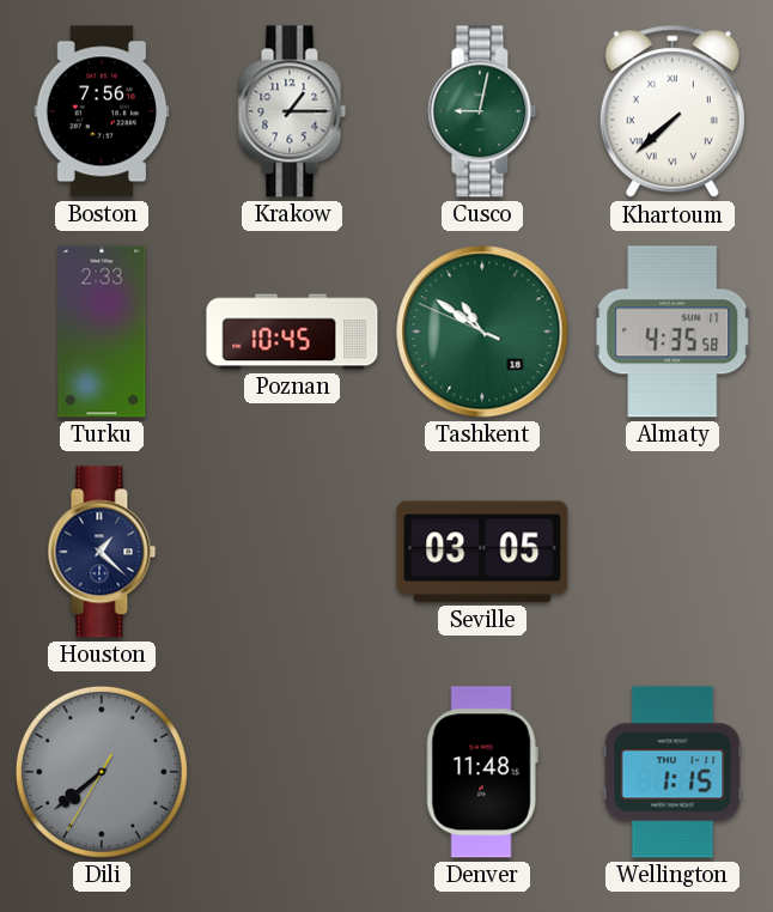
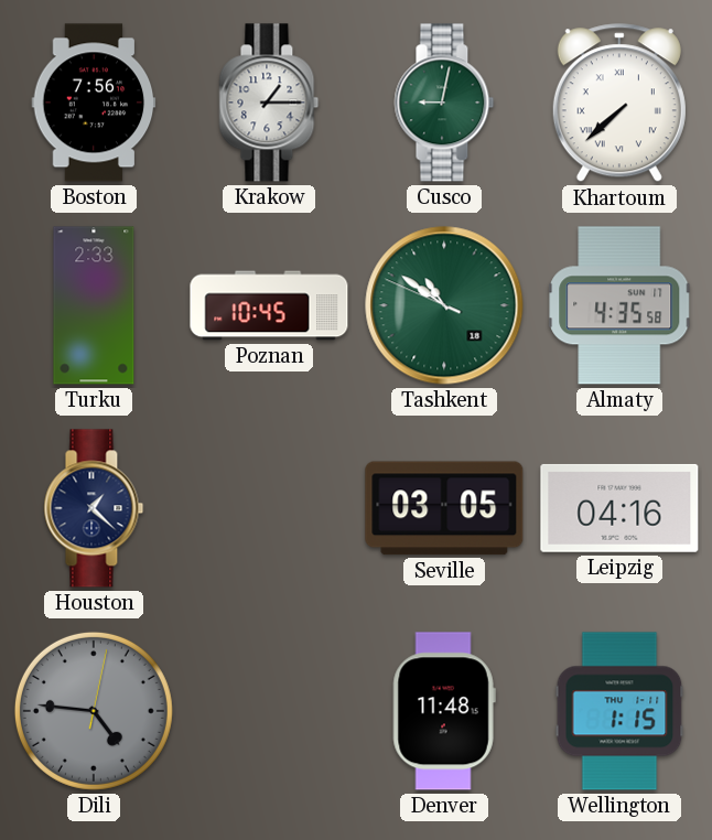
Leipzig: none -> 04:16 (619, 508)
Dili: 7:38 -> 4:46 (94, 711)
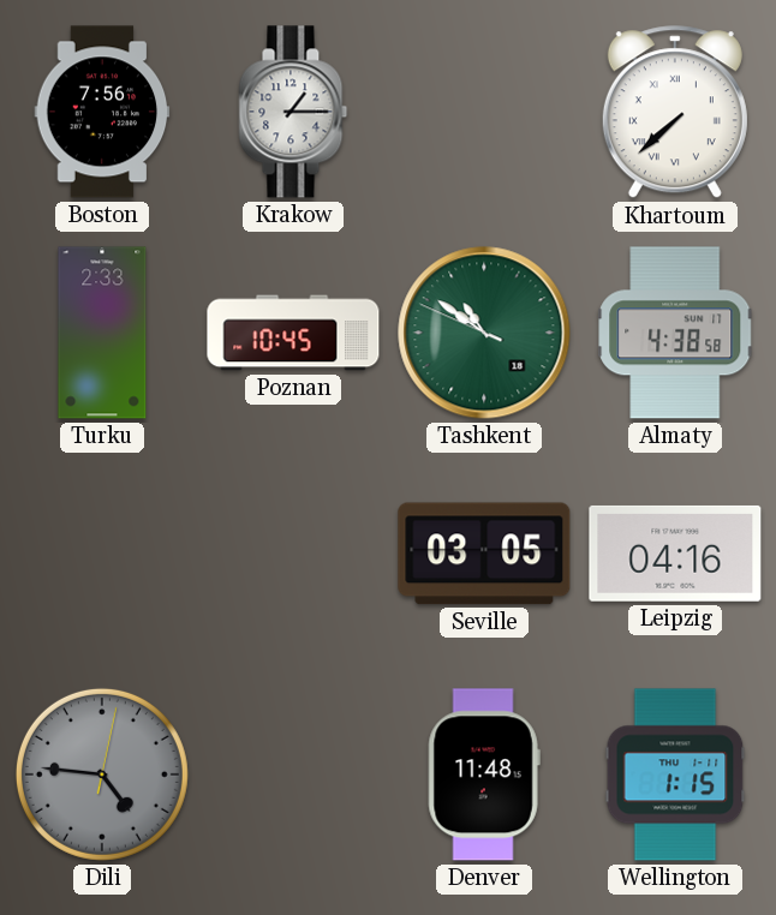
Cusco: 9:02 -> none (444, 103)
Almaty: 4:35 -> 4:38 (676, 333)
Houston: 1:22 -> none (94, 508)
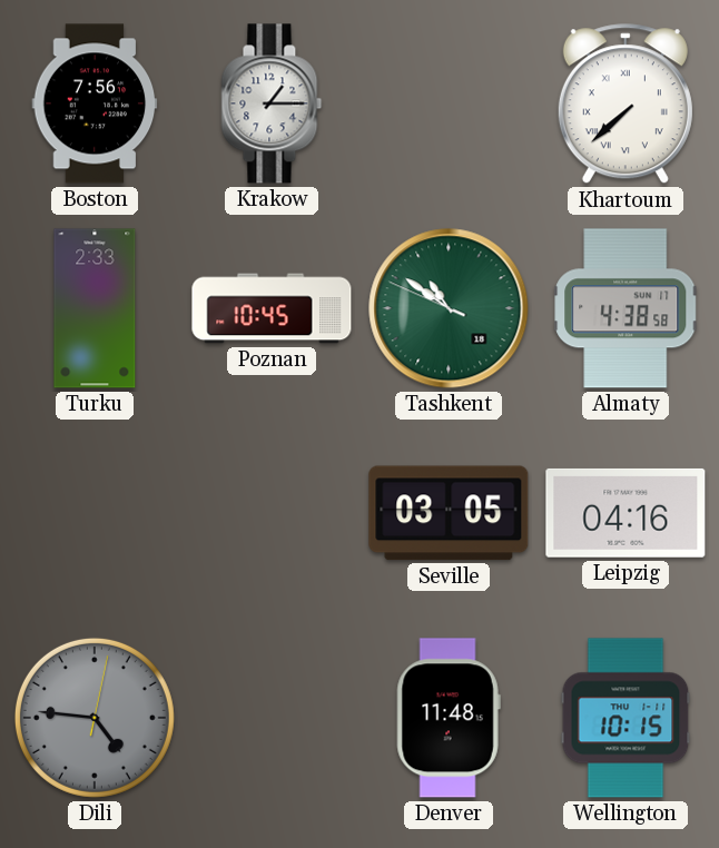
Wellington: 1:15 -> 10:15 (626, 718)
